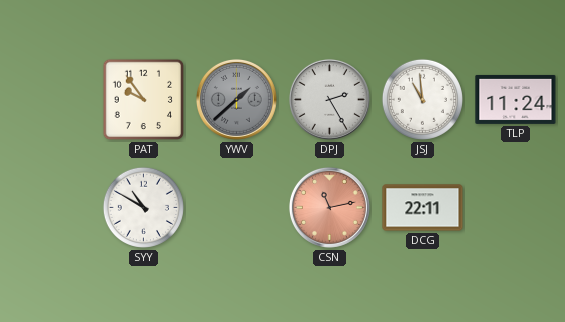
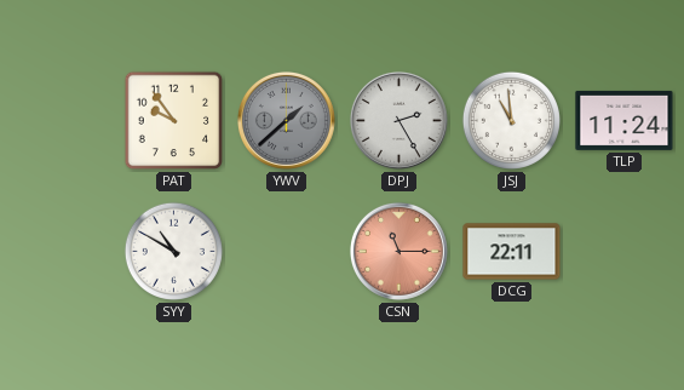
CSN: 11:13 -> 11:15 (398, 251)
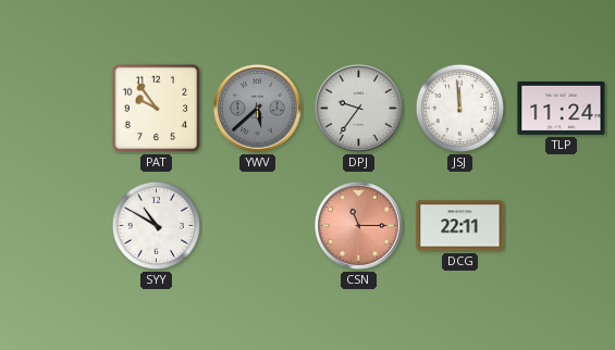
YWV: 1:38 -> 5:38 (257, 108)
DPJ: 2:25 -> 9:36 (358, 108)
JSJ: 10:59 -> 11:59 (459, 108)
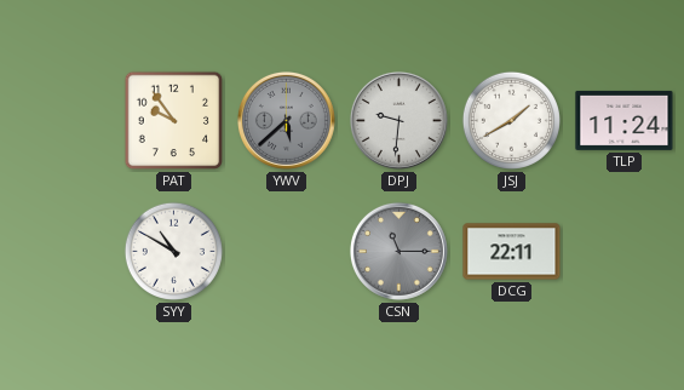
DPJ: 9:36 -> 9:31 (398, 120)
JSJ: 11:59 -> 1:40 (511, 120)
CSN dial: salmon -> grey (398, 251)
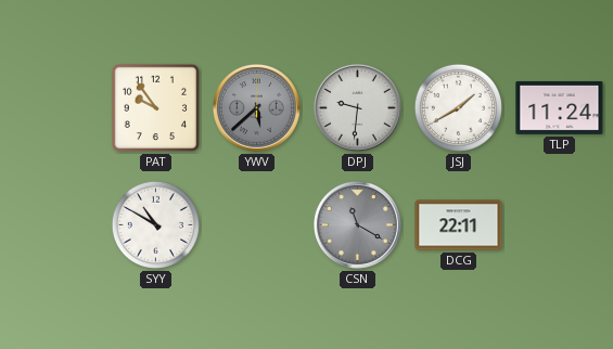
CSN: 11:15 -> 11:20 (357, 224)
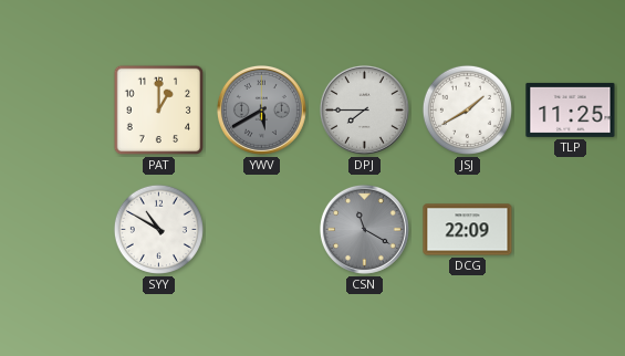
PAT: 9:54 -> 1:00 (159, 111)
YWV: 5:38 -> 5:40 (261, 109)
DPJ: 9:31 -> 7:45 (364, 109)
TLP: 11:24 -> 11:25 (571, 109)
DCG: 22:11 -> 22:09 (468, 230)
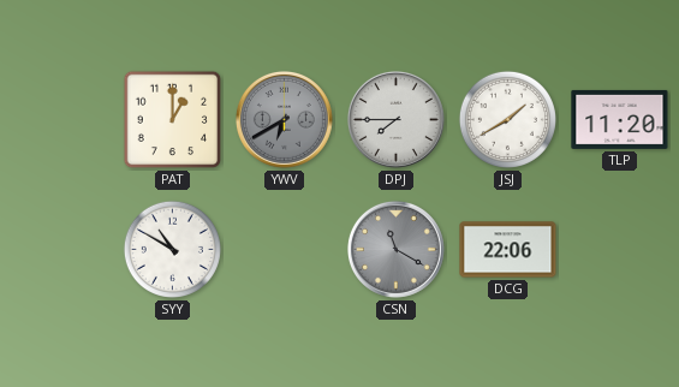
YWV: 5:40 -> 6:40 (284, 119)
TLP: 11:25 -> 11:20 (620, 119)
DCG: 22:09 -> 22:06 (508, 250)
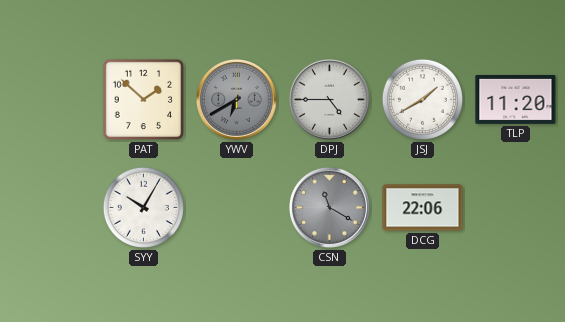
PAT: 1:00 -> 1:52 (144, 100)
DPJ: 7:45 -> 4:45 (329, 99)
SYY: 10:50 -> 10:05 (143, 207)
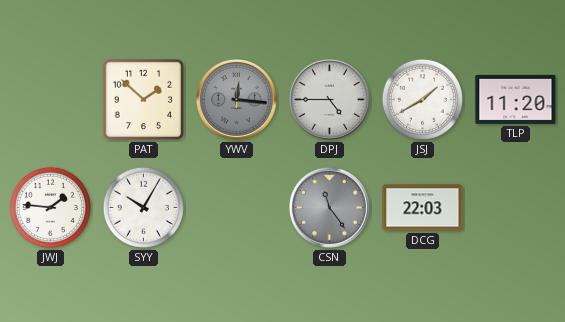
YWV: 6:40 -> 12:16 (236, 99)
JWJ: none -> 1:46 (50, 207)
CSN: 11:20 -> 11:24 (329, 207)
DCG: 22:06 -> 22:03 (423, 208)
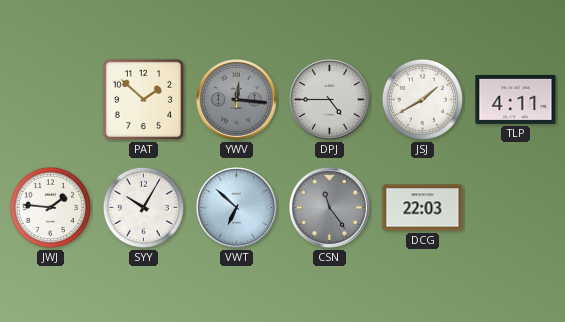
TLP: 11:20 -> 4:11 (516, 99)
VWT: none -> 6:52 (236, 207)
